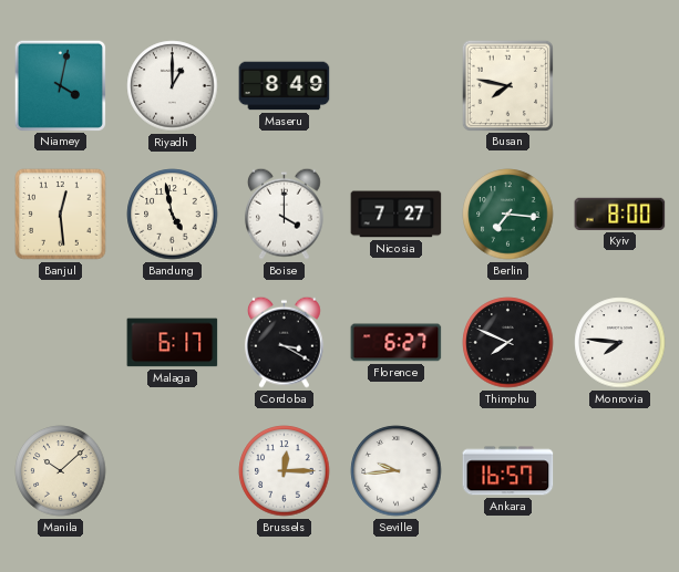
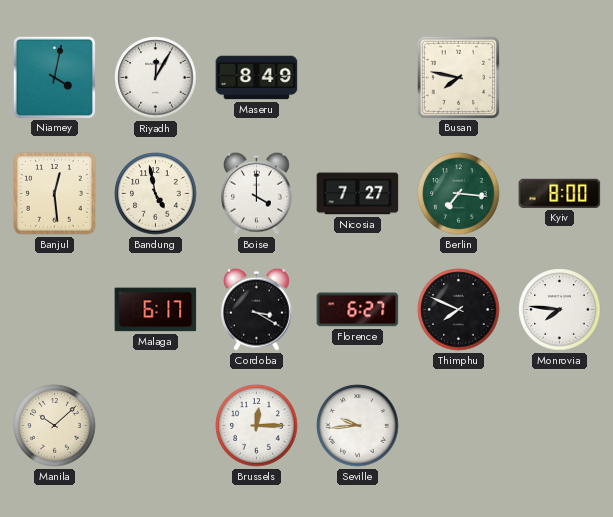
Riyadh: 1:00 -> 12:05 (156, 78)
Ankara: 16:57 -> none (508, 471)
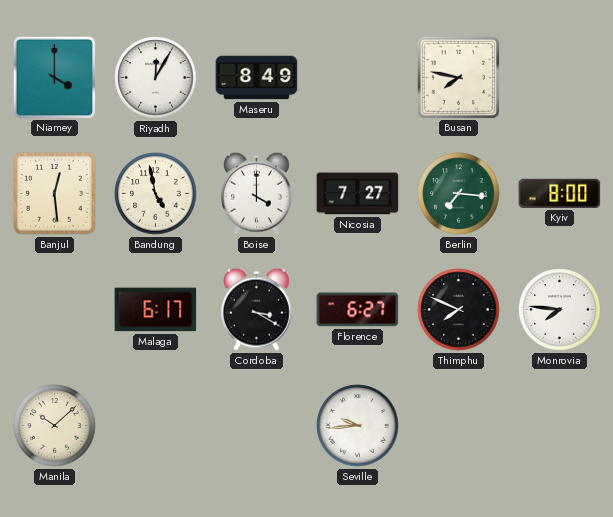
Niamey: 4:02 -> 4:00 (54, 77)
Brussels: 12:15 -> none (257, 426)
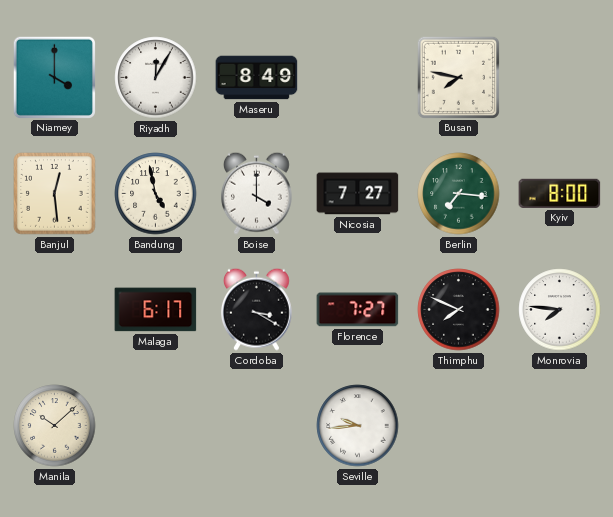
Florence: 6:27 -> 7:27 (358, 310)
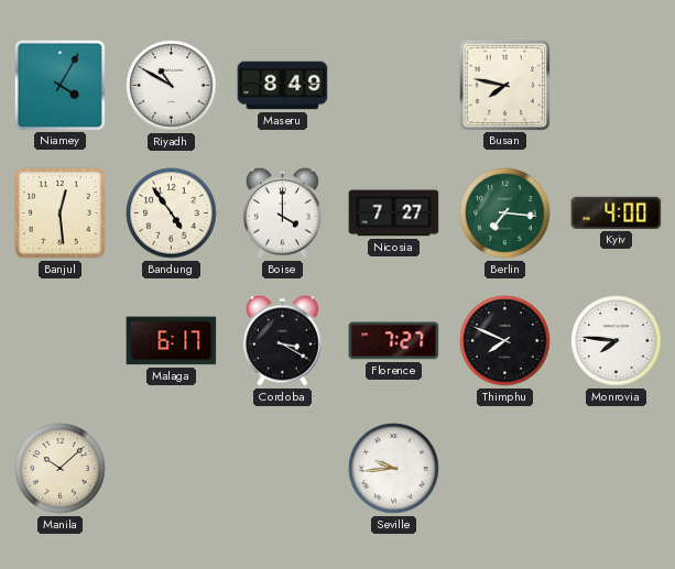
Niamey: 4:00 -> 4:05 (59, 85)
Riyadh: 12:05 -> 10:50 (172, 86)
Bandung: 4:58 -> 4:54 (172, 214)
Kyiv: 8:00 -> 4:00 (617, 212)
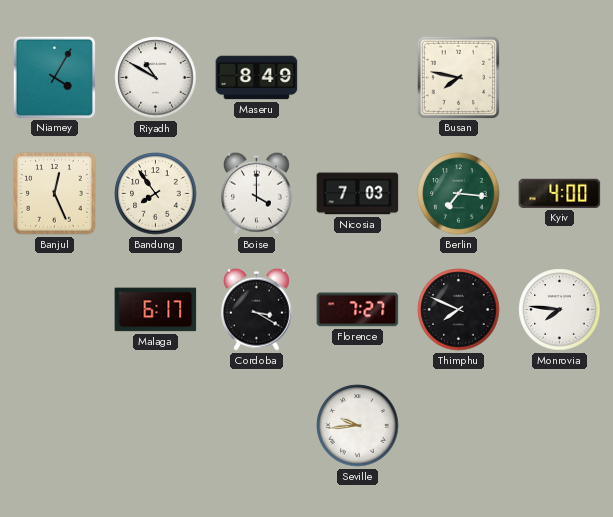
Banjul: 12:29 -> 12:26 (55, 194)
Bandung: 4:54 -> 7:54 (156, 194)
Nicosia: 7:27 -> 7:03 (358, 194)
Manila: 10:08 -> none (61, 469)
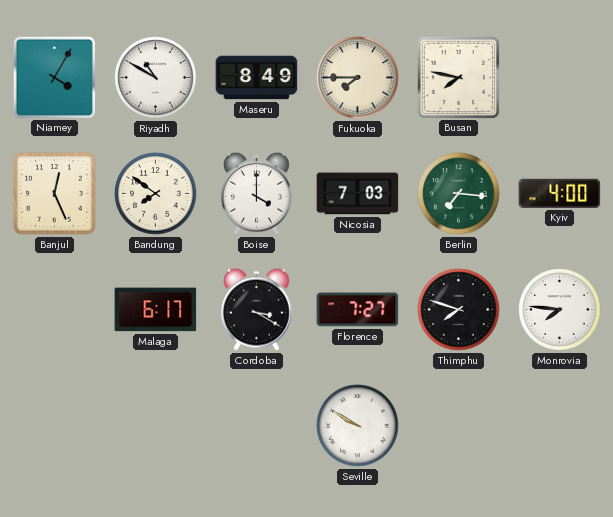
Fukuoka: none -> 7:45 (358, 78)
Bandung: 7:54 -> 7:51 (156, 194)
Thimphu: 7:49 -> 7:48 (459, 310)
Seville: 9:44 -> 9:50 (358, 426)
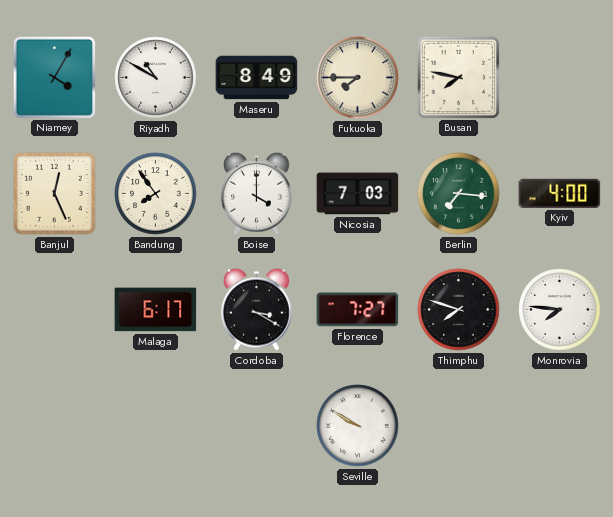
Bandung: 7:51 -> 7:54 (156, 194)
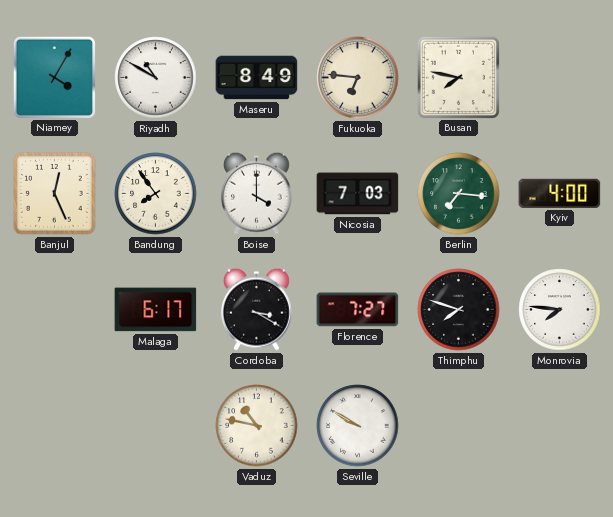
Fukuoka: 7:45 -> 6:46 (358, 78)
Vaduz: none -> 10:47 (257, 426)
